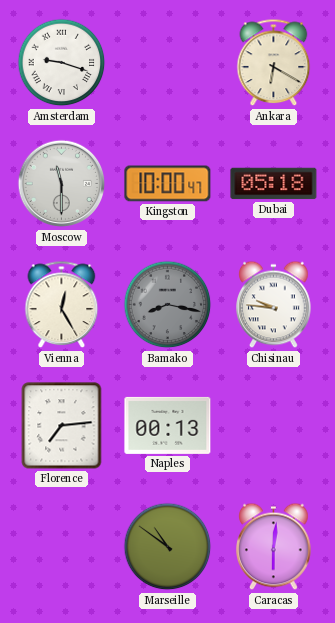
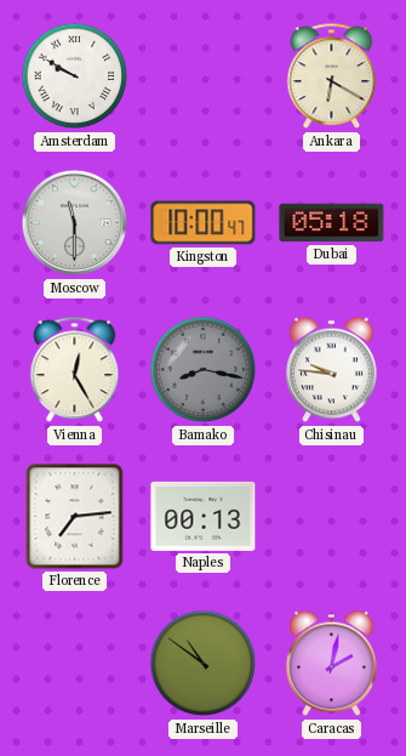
Amsterdam: 9:18 -> 9:50 (75, 76)
Caracas: 6:01 -> 2:02 (332, 664)
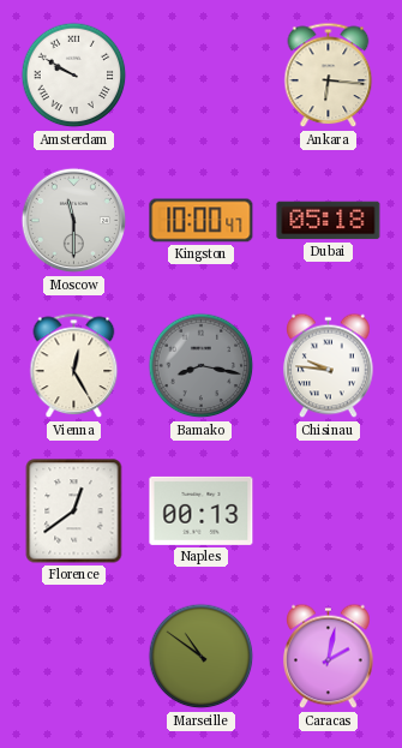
Ankara: 6:20 -> 6:16 (329, 76)
Florence: 7:14 -> 12:39 (74, 511)
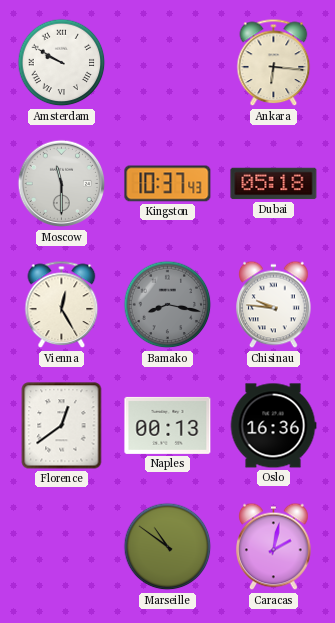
Kingston: 10:00 -> 10:37 (168, 184)
Oslo: none -> 16:36 (273, 426)
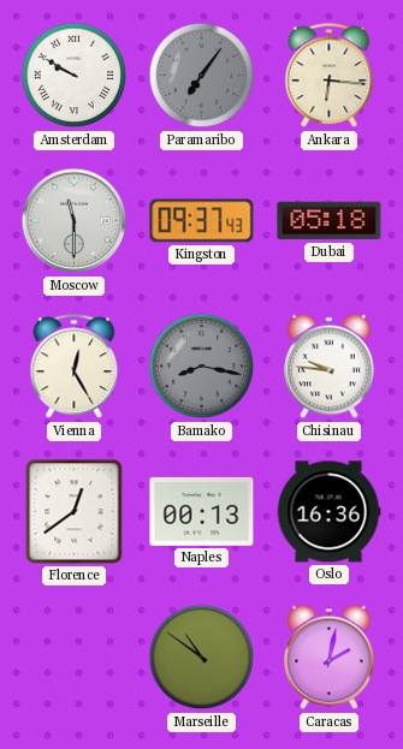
Paramaribo: none -> 7:06 (202, 76)
Kingston: 10:37 -> 09:37 (202, 221)
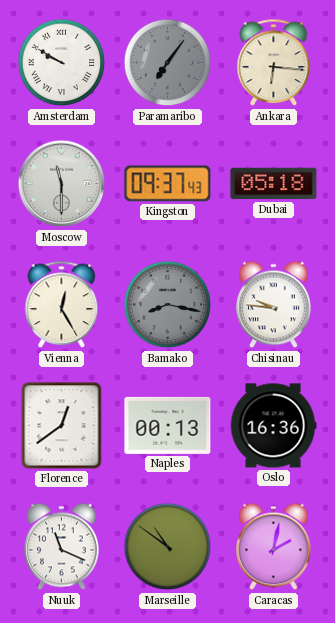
Nuuk: none -> 11:19 (62, 547)
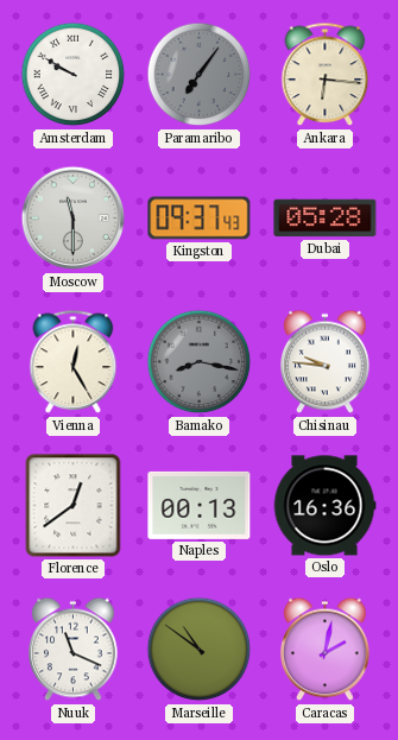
Dubai: 05:18 -> 05:28 (326, 219)
